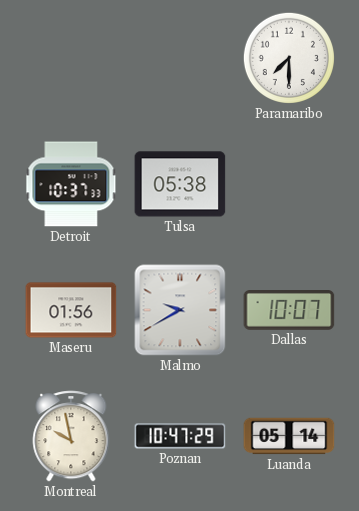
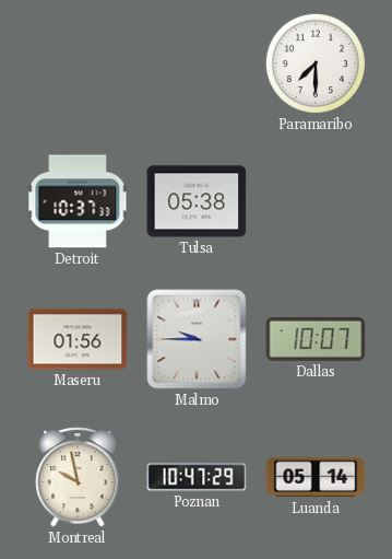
Malmo: 9:40 -> 9:45 (197, 339)
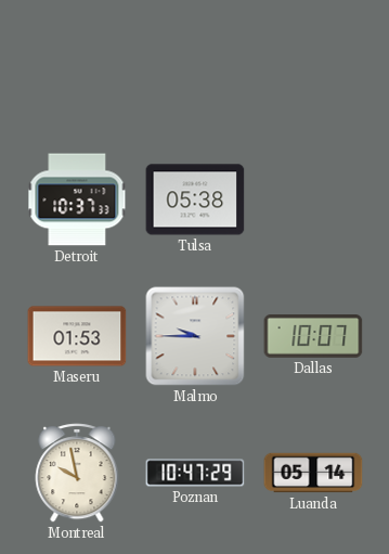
Paramaribo: 7:30 -> none (316, 63)
Maseru: 01:56 -> 01:53 (77, 336)
